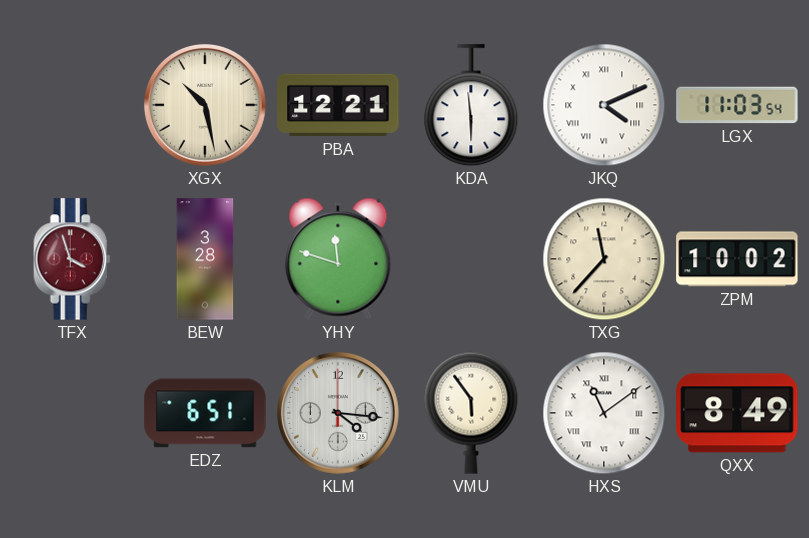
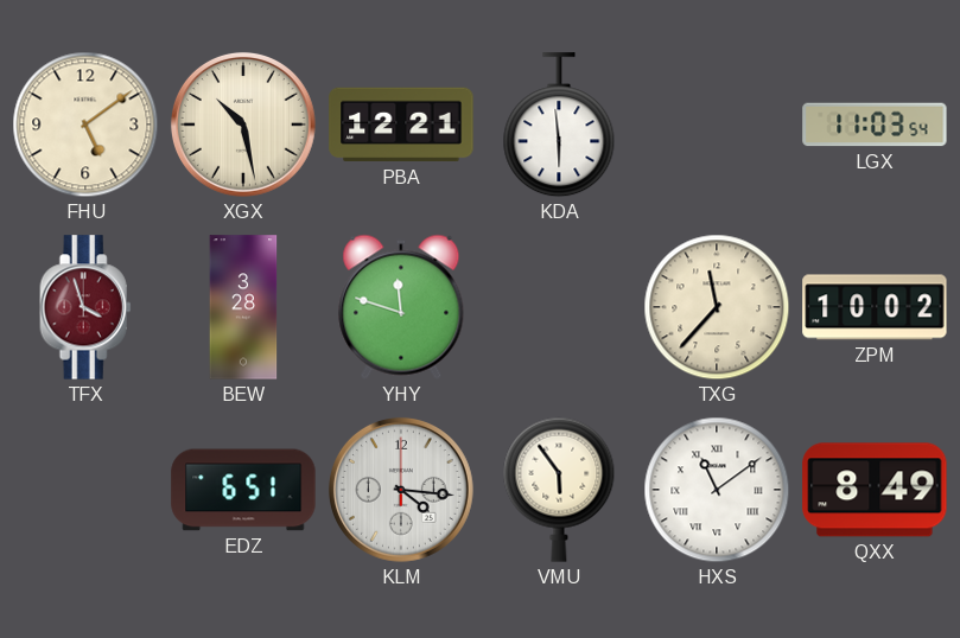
FHU: none -> 5:09 (85, 125)
JKQ: 4:11 -> none (604, 105)
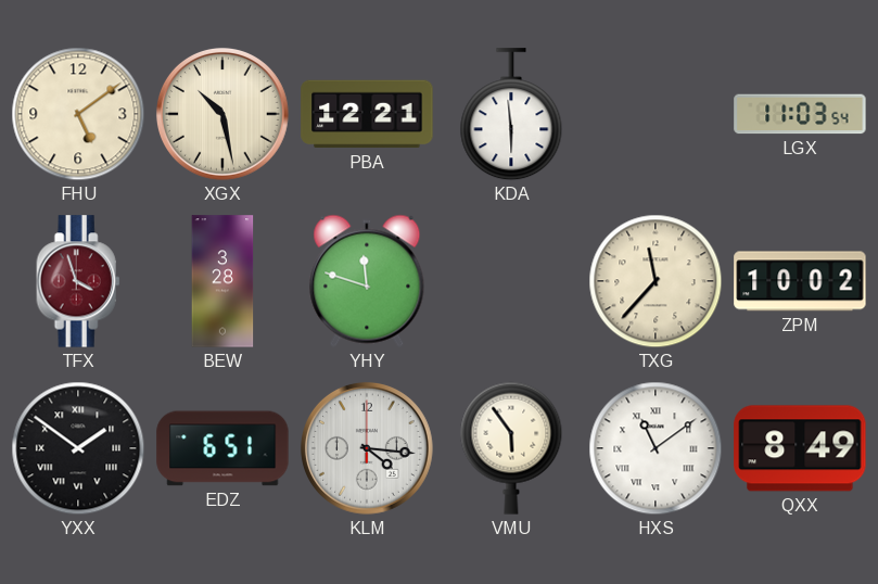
YXX: none -> 1:51 (78, 448)
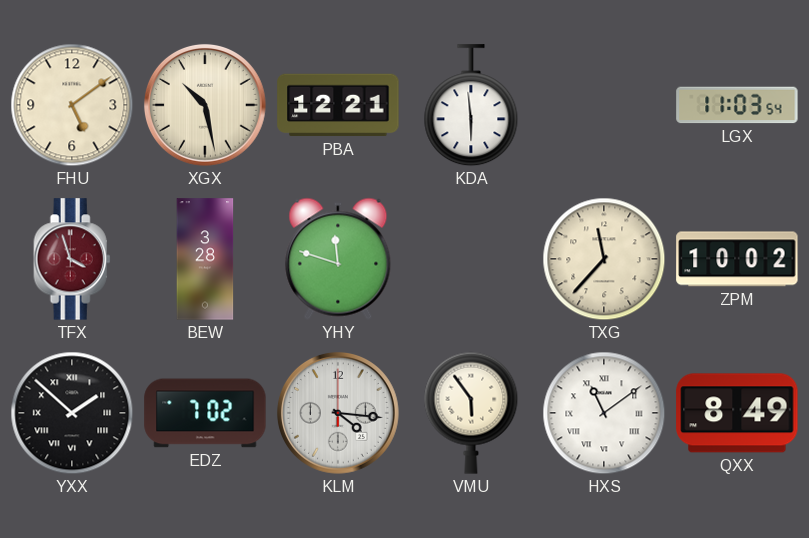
YXX: 1:51 -> 1:52 (72, 413)
EDZ: 6:51 -> 7:02 (205, 413)
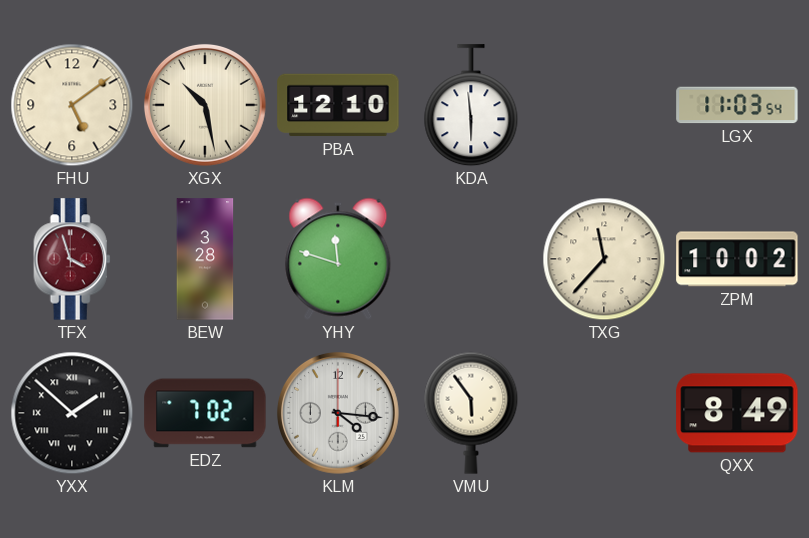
PBA: 12:21 -> 12:10 (338, 105)
HXS: 11:09 -> none (604, 413)
